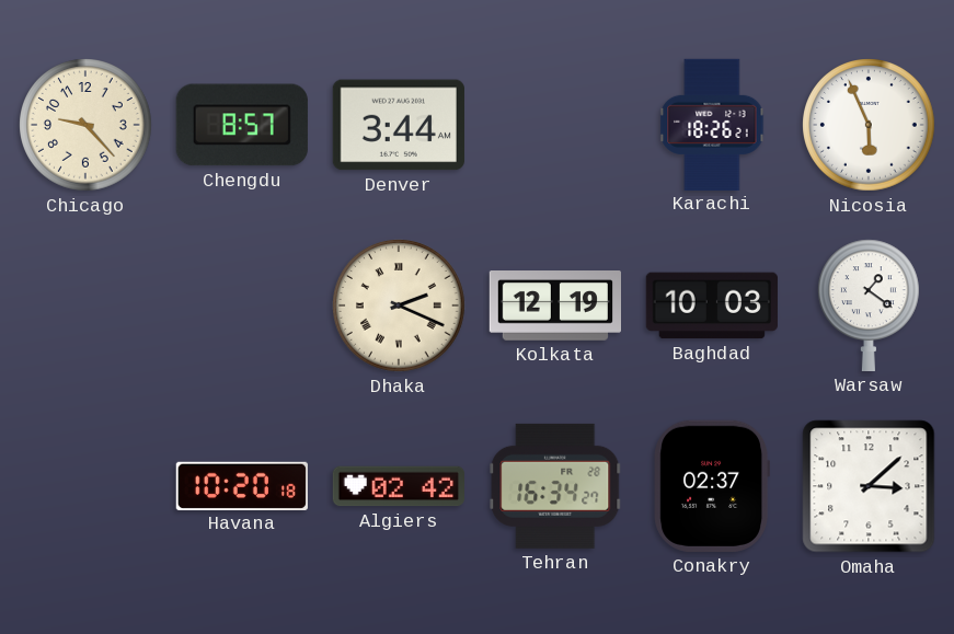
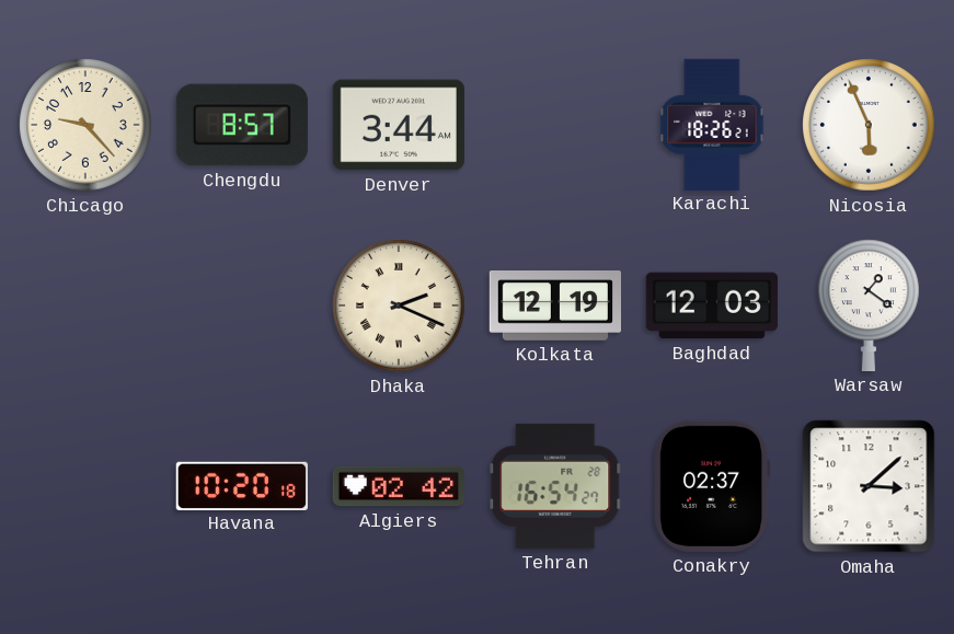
Baghdad: 10:03 -> 12:03 (712, 306)
Tehran: 16:34 -> 16:54 (555, 486)
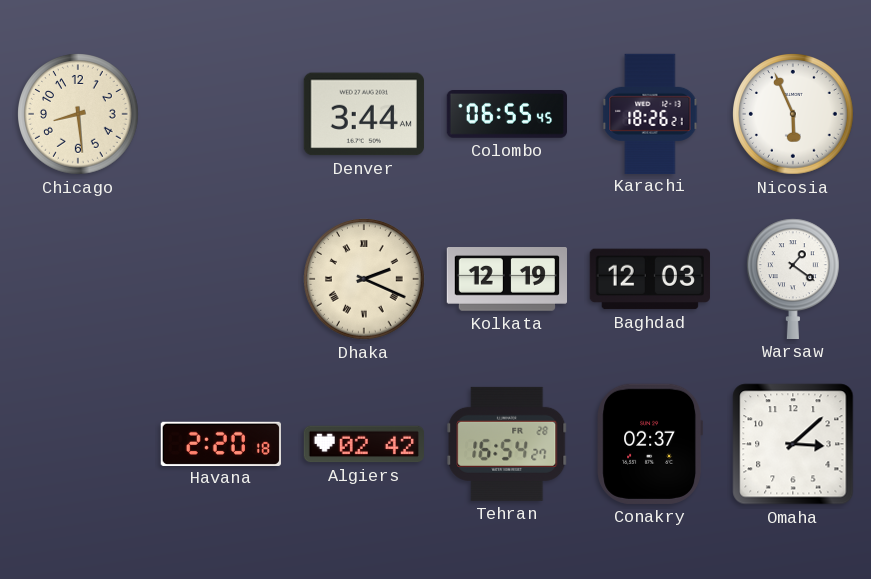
Chicago: 9:23 -> 8:29 (78, 114)
Chengdu: 8:57 -> none (242, 125)
Colombo: none -> 06:55 (506, 115)
Havana: 10:20 -> 2:20 (221, 443)
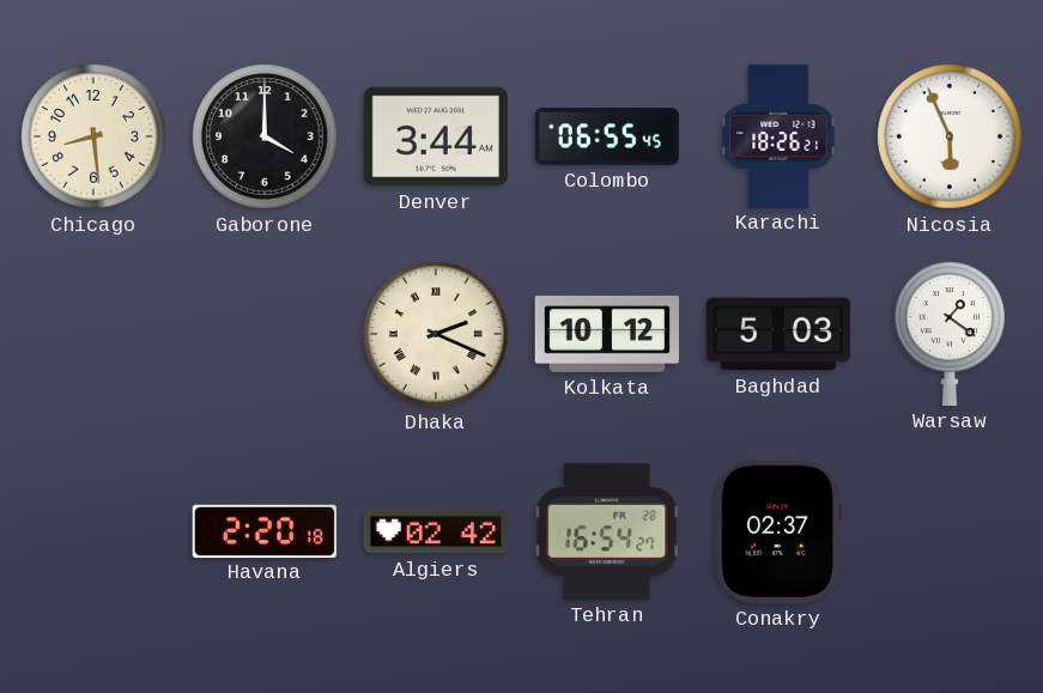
Gaborone: none -> 4:00 (265, 136)
Kolkata: 12:19 -> 10:12 (606, 335)
Baghdad: 12:03 -> 5:03 (778, 334)
Omaha: 3:08 -> none (793, 444)
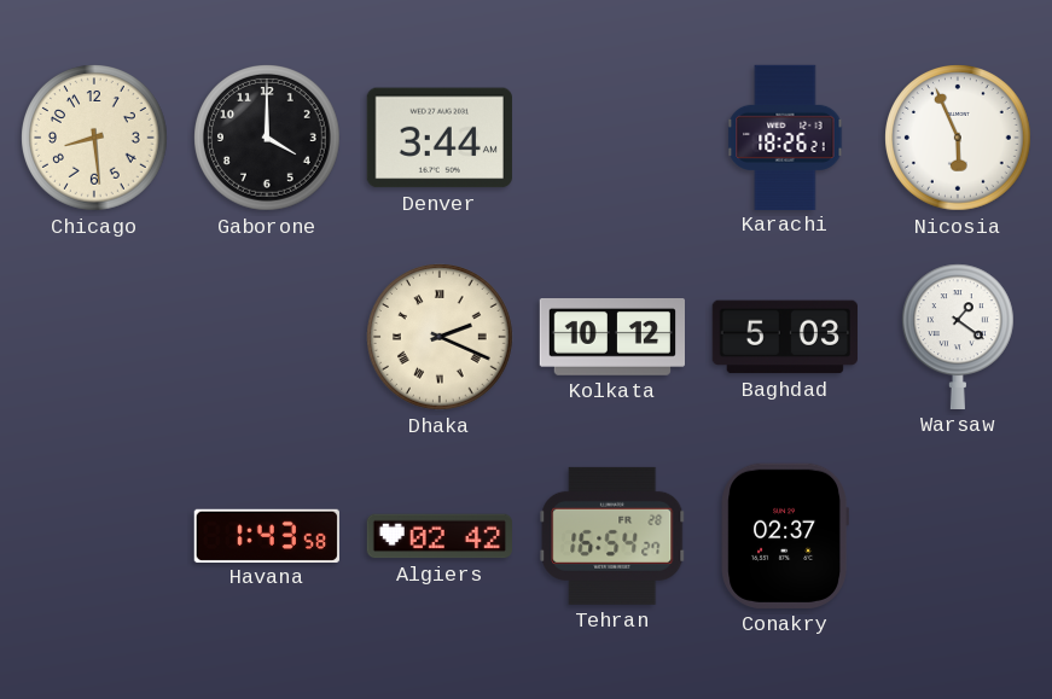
Colombo: 06:55 -> none (606, 138)
Havana: 2:20 -> 1:43 (267, 535)
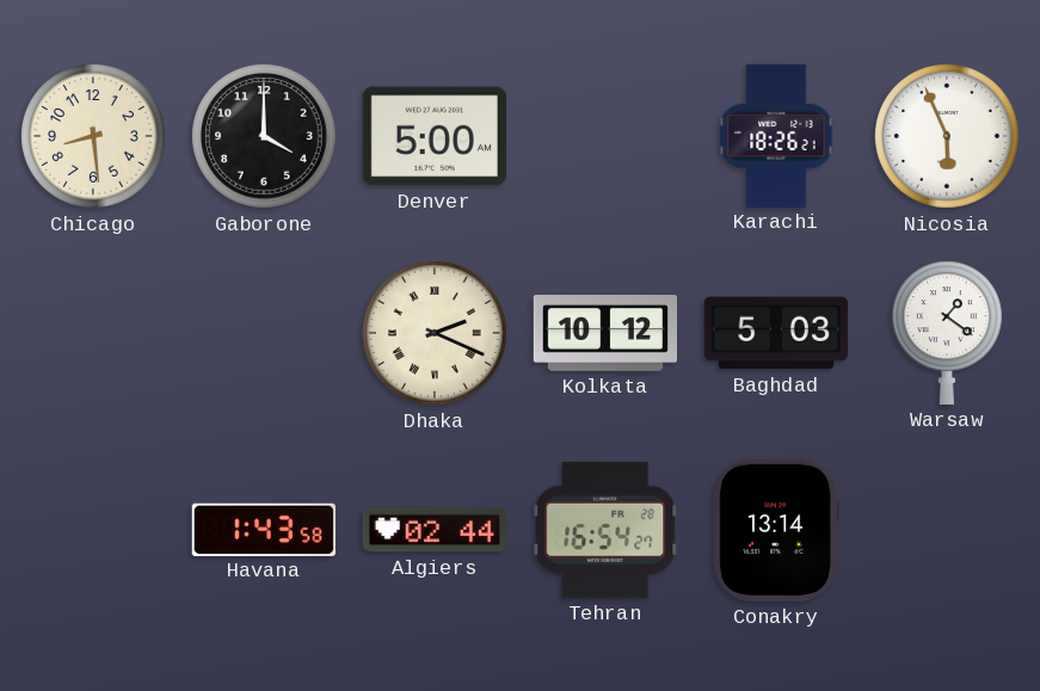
Denver: 3:44 -> 5:00 (435, 136)
Algiers: 02:42 -> 02:44 (433, 530)
Conakry: 02:37 -> 13:14 (775, 530)
